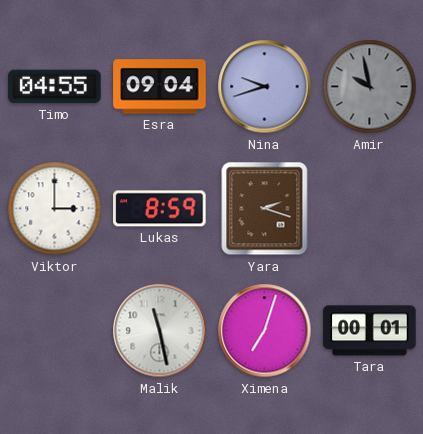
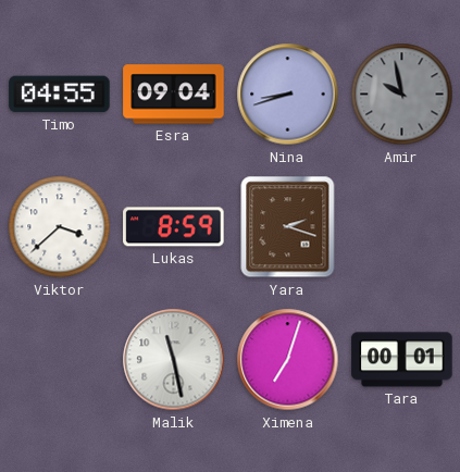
Nina: 9:42 -> 8:42 (288, 95)
Viktor: 3:00 -> 3:38 (60, 227)
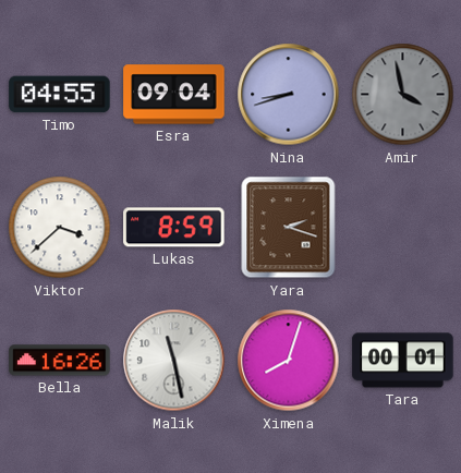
Amir: 9:58 -> 3:58 (403, 95)
Bella: none -> 16:26 (60, 361)
Ximena: 7:03 -> 8:03 (289, 361)
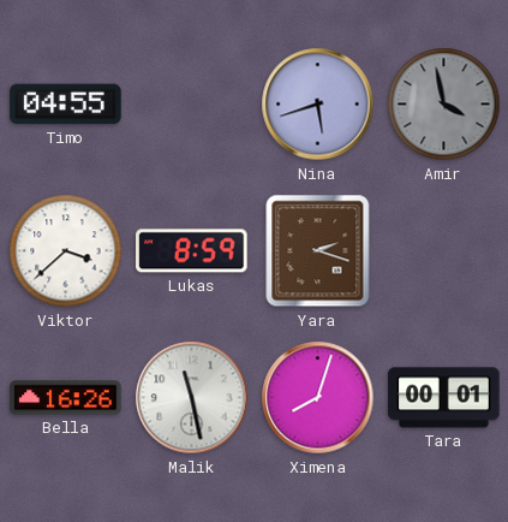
Esra: 09:04 -> none (174, 95)
Nina: 8:42 -> 5:42 (318, 105)
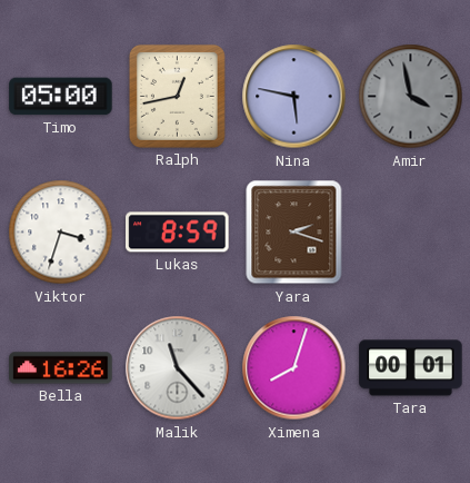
Timo: 04:55 -> 05:00 (61, 97)
Ralph: none -> 12:43 (177, 96)
Nina: 5:42 -> 5:47 (294, 97)
Viktor: 3:38 -> 3:33 (61, 233)
Malik: 11:28 -> 11:23 (178, 368)
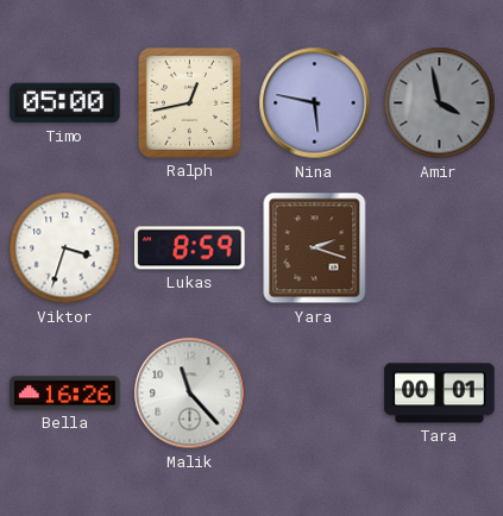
Ximena: 8:03 -> none (294, 368)
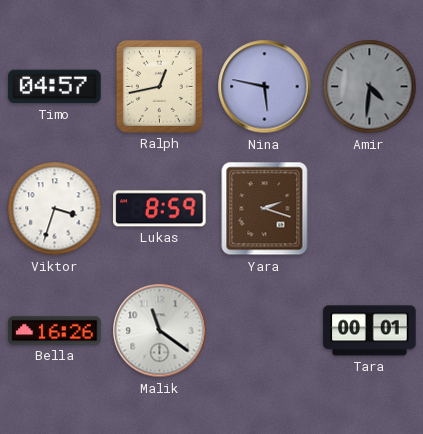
Timo: 05:00 -> 04:57 (55, 87)
Amir: 3:58 -> 4:31 (370, 87)
Malik: 11:23 -> 11:21 (160, 331)
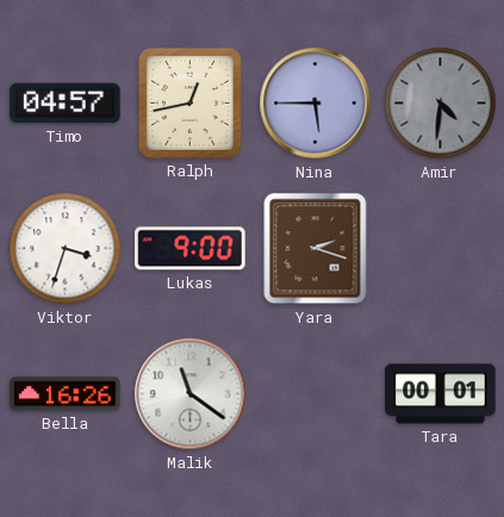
Nina: 5:47 -> 5:45 (316, 104)
Lukas: 8:59 -> 9:00 (191, 249)
